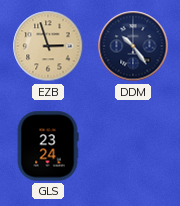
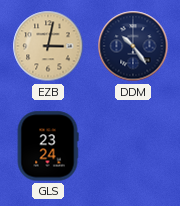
EZB: 2:57 -> 3:02 (48, 46)
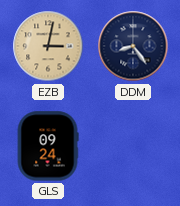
DDM: 10:24 -> 8:24 (133, 46)
GLS: 23:24 -> 09:24 (48, 146)
